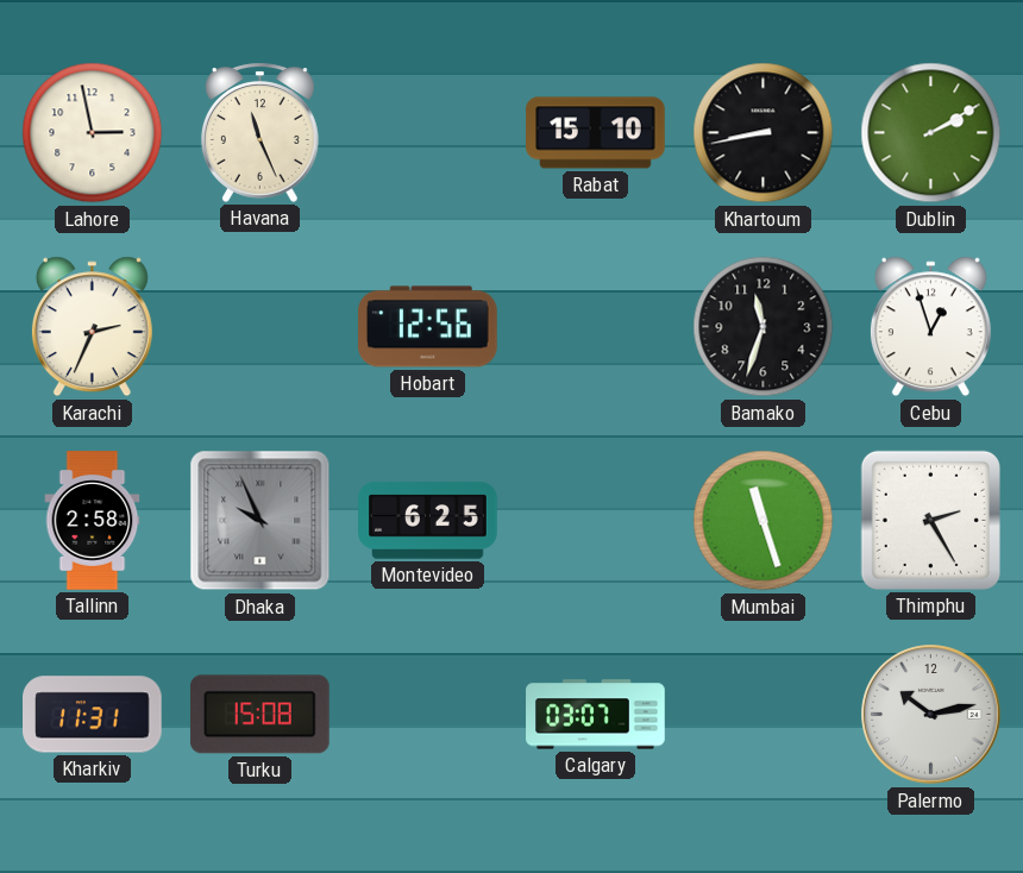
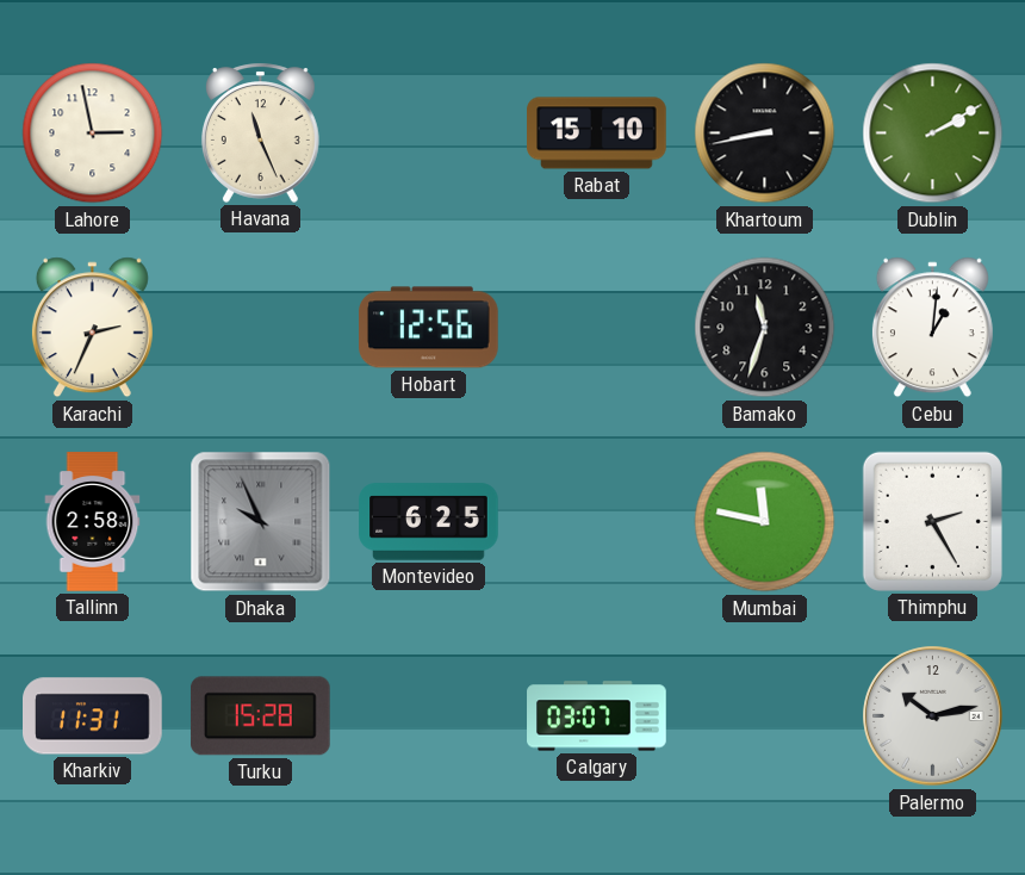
Cebu: 12:57 -> 1:01 (932, 328)
Mumbai: 11:27 -> 11:47 (765, 522)
Turku: 15:08 -> 15:28 (260, 716)
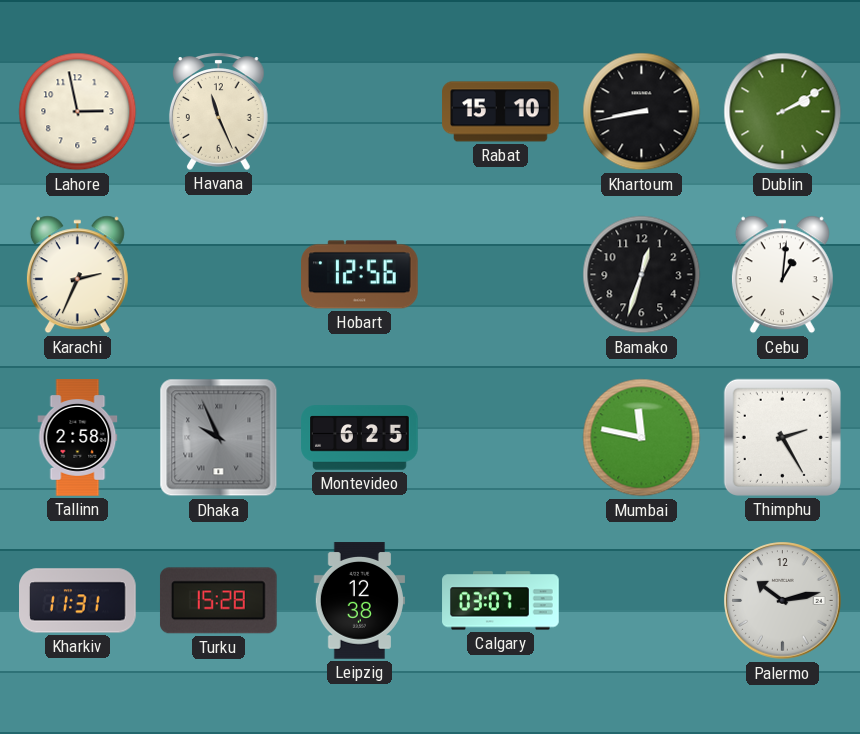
Bamako: 11:33 -> 12:33 (642, 275)
Leipzig: none -> 12:38 (359, 601)
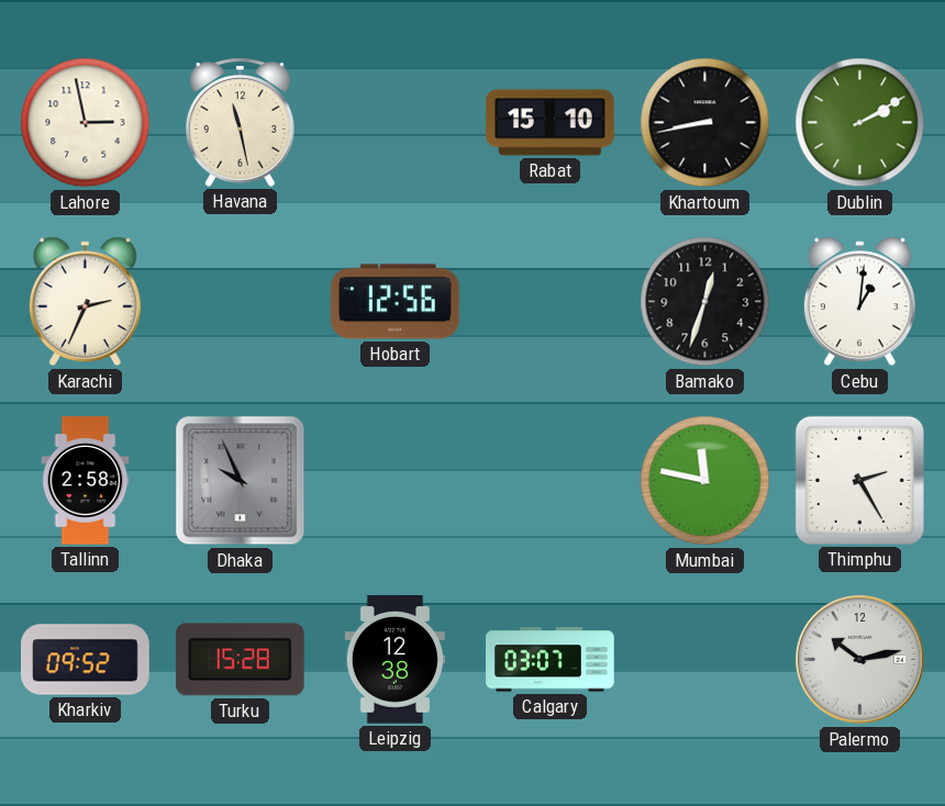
Havana: 11:26 -> 11:28 (240, 122)
Montevideo: 6:25 -> none (360, 438)
Kharkiv: 11:31 -> 09:52 (86, 660)
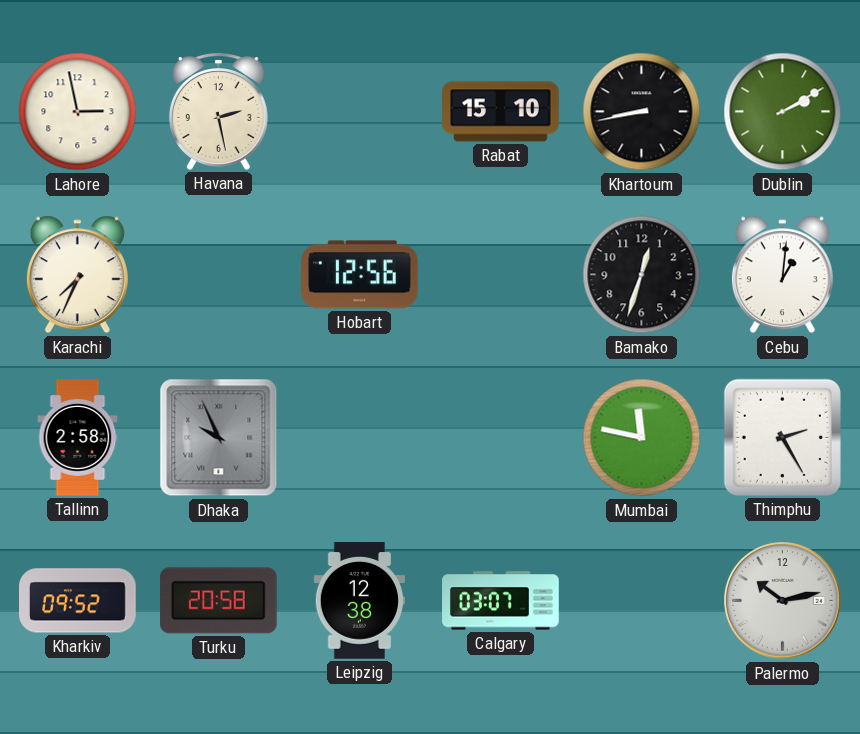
Havana: 11:28 -> 2:28 (218, 111)
Karachi: 2:34 -> 7:34 (77, 275)
Turku: 15:28 -> 20:58 (218, 601)
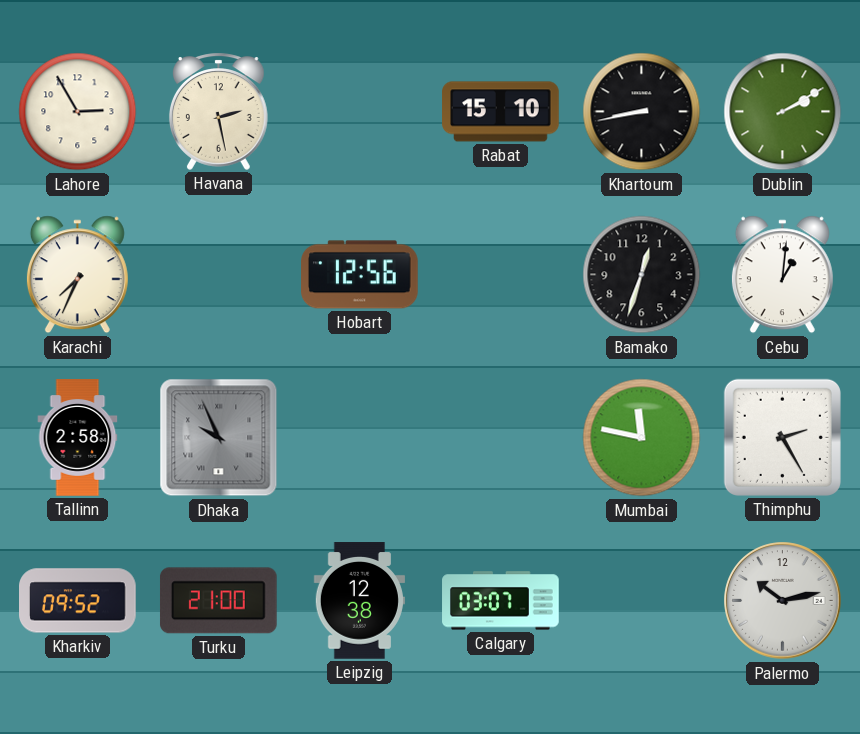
Lahore: 2:58 -> 2:55 (78, 112)
Turku: 20:58 -> 21:00 (218, 601)
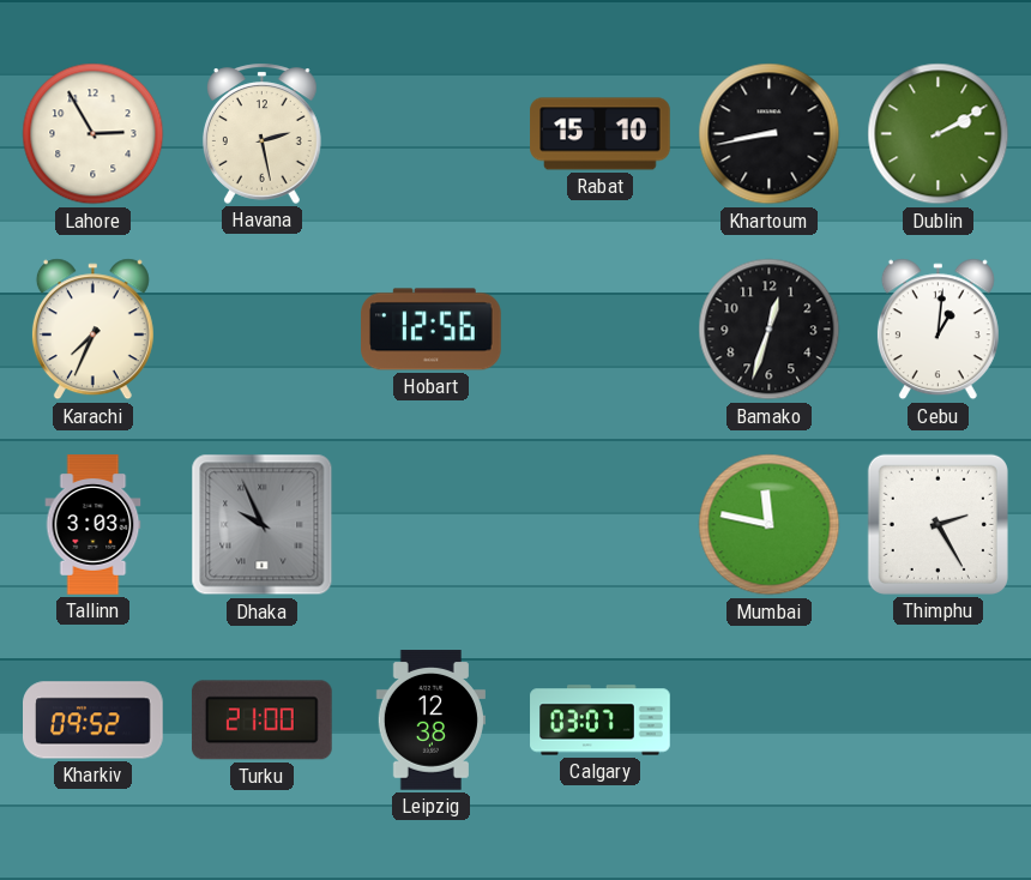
Tallinn: 2:58 -> 3:03 (94, 525)
Palermo: 10:13 -> none (783, 601)
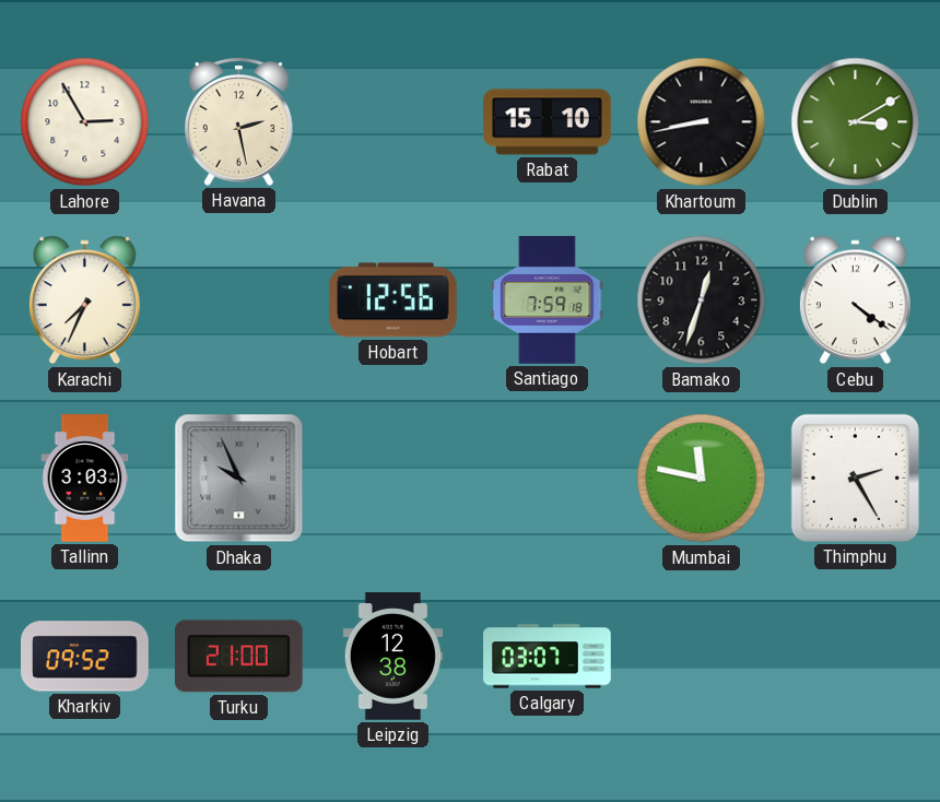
Dublin: 2:10 -> 3:10 (856, 122)
Santiago: none -> 7:59 (548, 300)
Cebu: 1:01 -> 4:21 (855, 300)
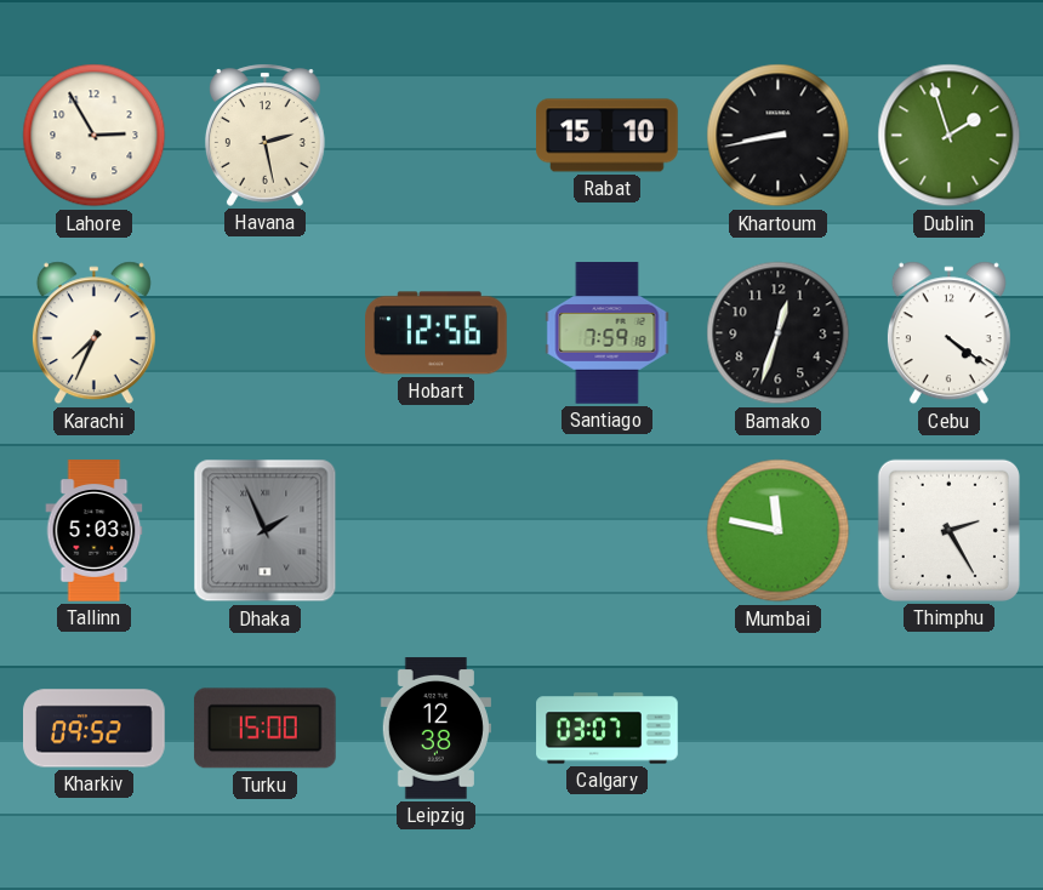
Dublin: 3:10 -> 1:57 (950, 136)
Tallinn: 3:03 -> 5:03 (95, 531)
Dhaka: 9:56 -> 1:56 (266, 531)
Turku: 21:00 -> 15:00 (264, 729)
